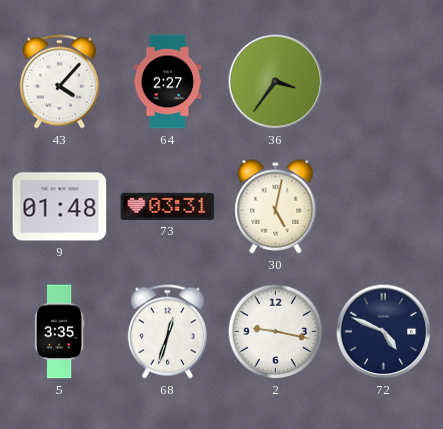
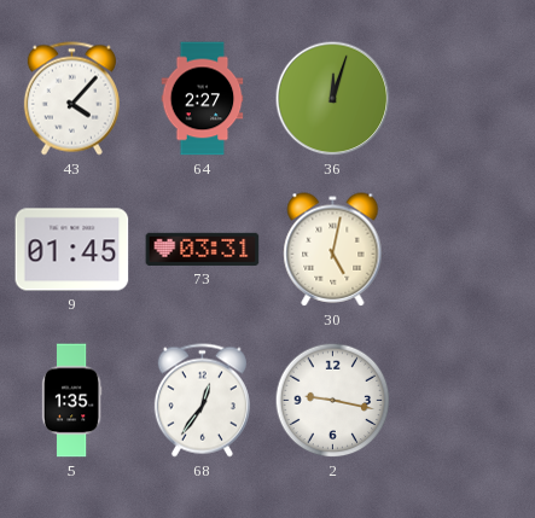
36: 3:36 -> 12:03 (333, 99)
9: 01:48 -> 01:45 (72, 250)
5: 3:35 -> 1:35 (71, 401)
68: 12:33 -> 12:36 (202, 401)
72: 4:49 -> none (384, 332)
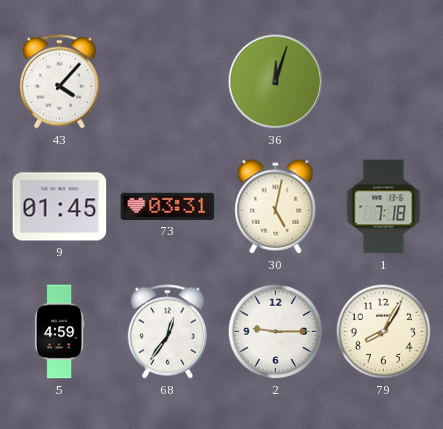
64: 2:27 -> none (203, 99)
1: none -> 7:18 (384, 207)
5: 1:35 -> 4:59 (59, 332)
2: 9:17 -> 9:15 (276, 332)
79: none -> 8:05 (384, 332)
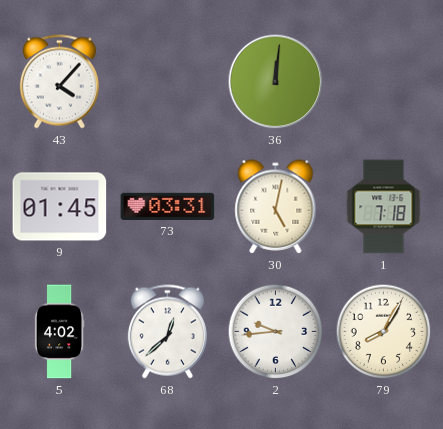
36: 12:03 -> 12:01 (276, 82)
5: 4:59 -> 4:02 (59, 332)
68: 12:36 -> 12:38 (167, 332)
2: 9:15 -> 9:44 (276, 332)
